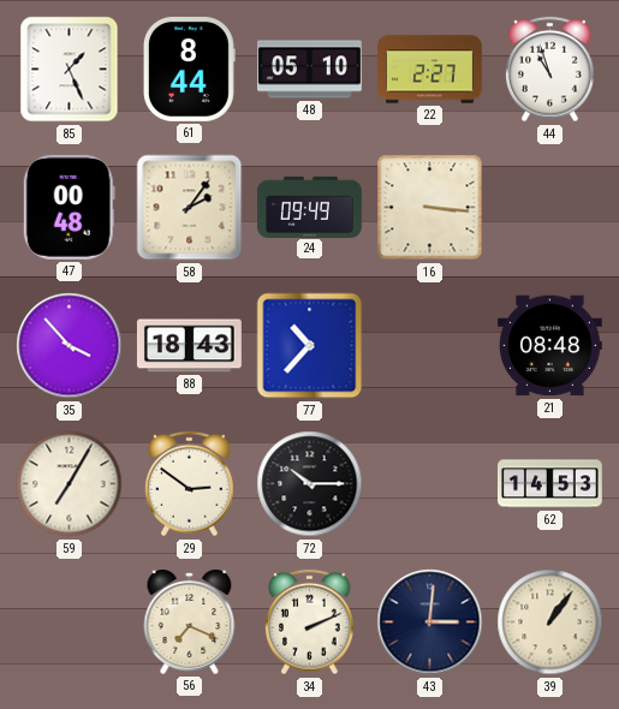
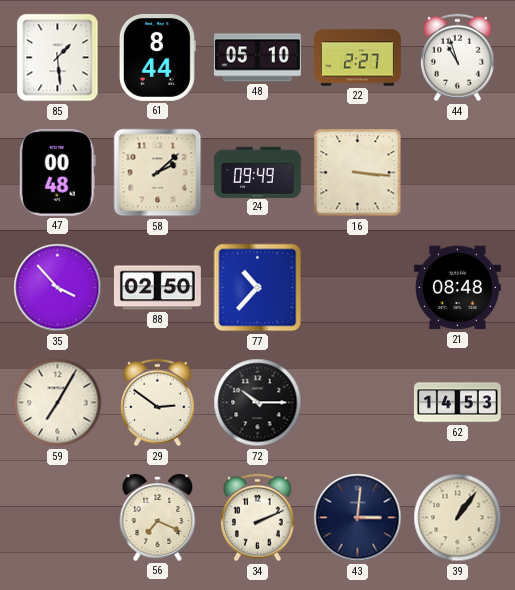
85: 1:26 -> 1:29 (58, 58)
58: 2:06 -> 2:08 (158, 173)
88: 18:43 -> 02:50 (157, 288)
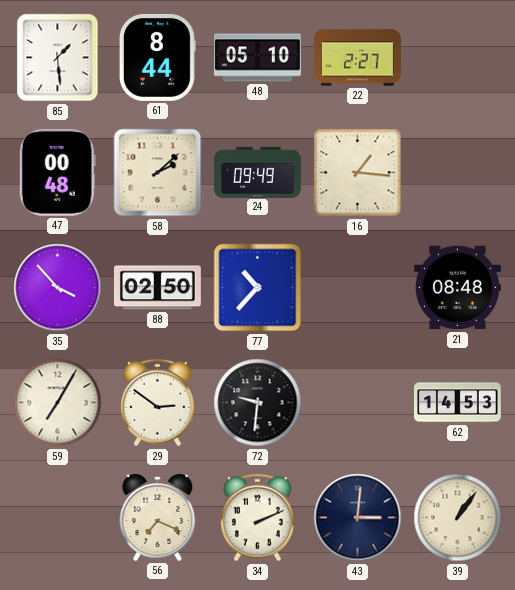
44: 10:57 -> none (458, 58)
16: 3:16 -> 1:16 (358, 173)
72: 10:15 -> 9:31 (258, 403)
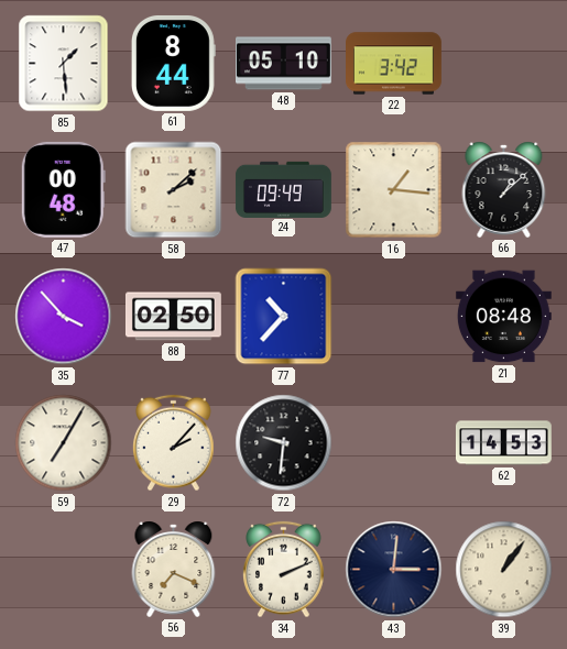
22: 2:27 -> 3:42 (394, 64)
66: none -> 1:08 (504, 189)
29: 2:51 -> 2:07 (174, 443)
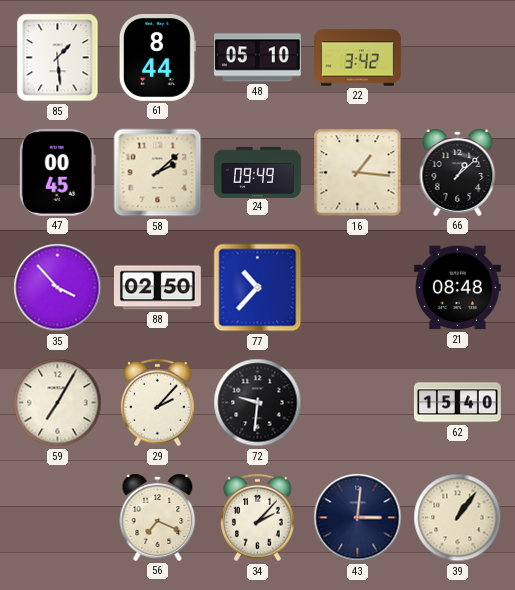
47: 00:48 -> 00:45 (57, 172)
62: 14:53 -> 15:40 (457, 403)
34: 2:11 -> 2:07 (258, 518)
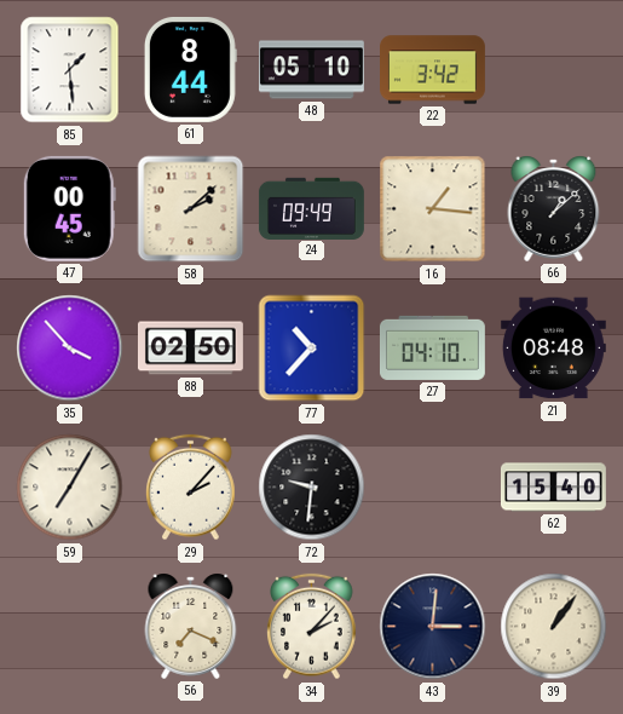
27: none -> 04:10 (432, 347)
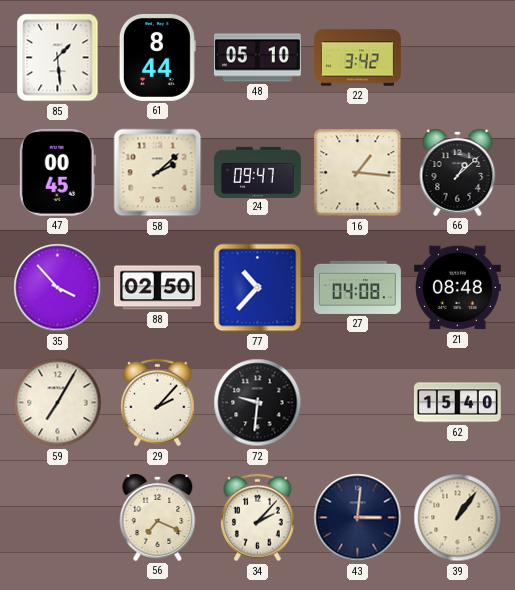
24: 09:49 -> 09:47 (258, 172)
27: 04:10 -> 04:08 (357, 287)
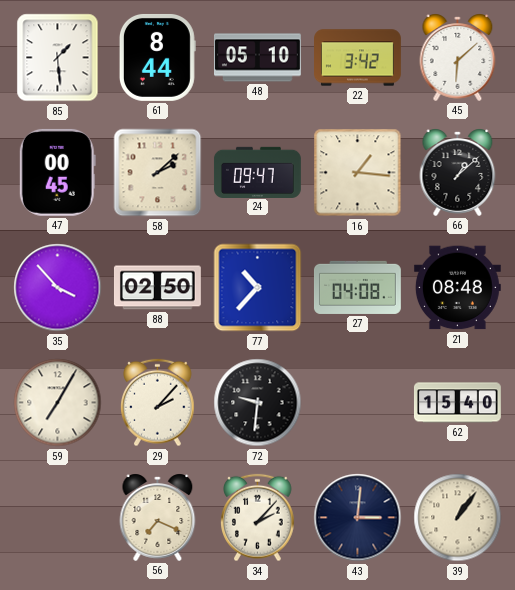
45: none -> 6:08 (458, 57)
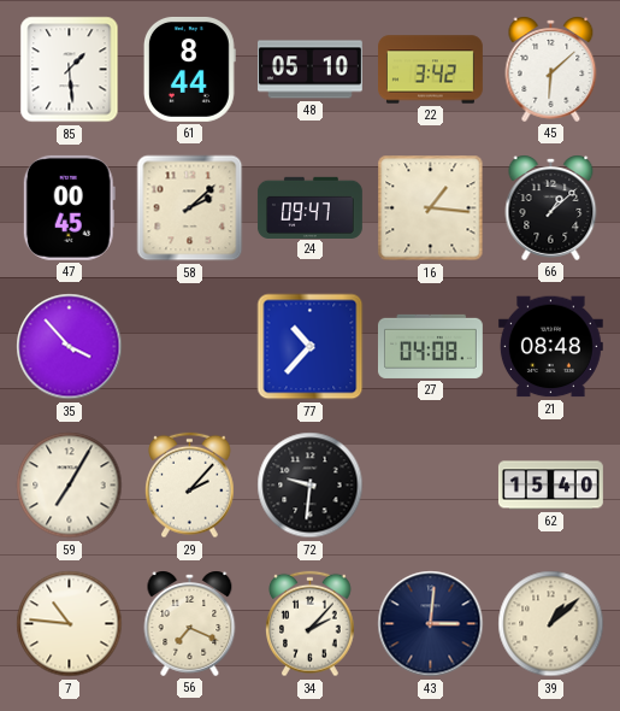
88: 02:50 -> none (157, 288)
7: none -> 10:46 (70, 624)
39: 1:06 -> 1:08 (551, 624)
